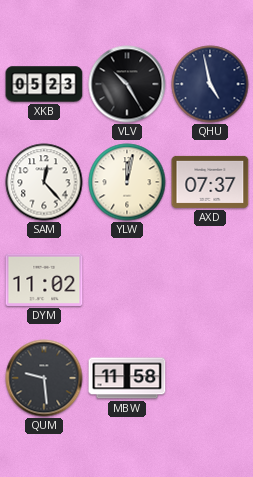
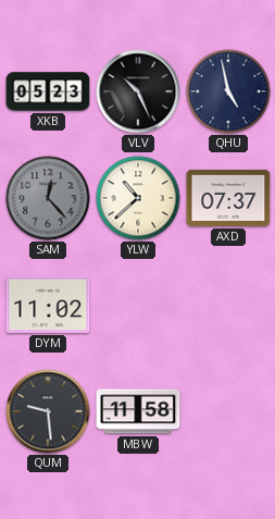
VLV: 10:25 -> 10:26 (138, 91)
SAM dial: white -> grey (48, 198)
YLW: 12:02 -> 10:38 (138, 198)
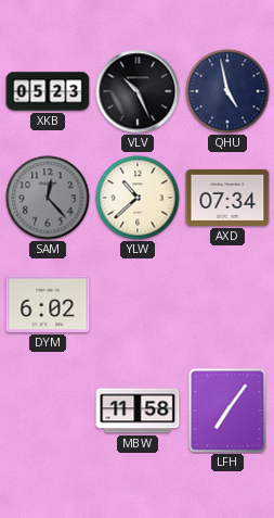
AXD: 07:37 -> 07:34 (227, 198)
DYM: 11:02 -> 6:02 (48, 304)
QUM: 9:29 -> none (48, 411)
LFH: none -> 7:06 (227, 410)
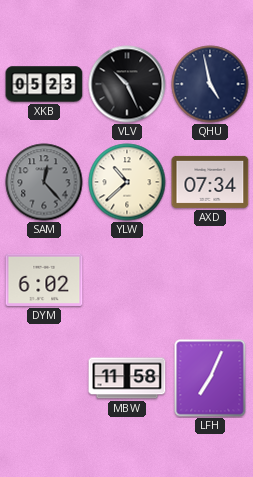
LFH: 7:06 -> 7:04 (210, 378)
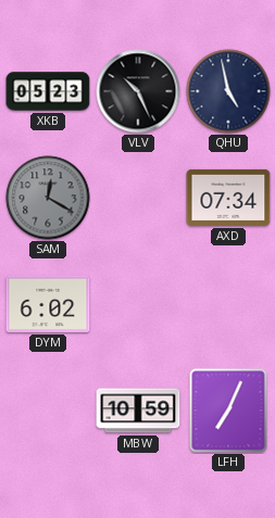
SAM: 12:23 -> 12:20 (48, 198)
YLW: 10:38 -> none (127, 182)
MBW: 11:58 -> 10:59 (138, 410)
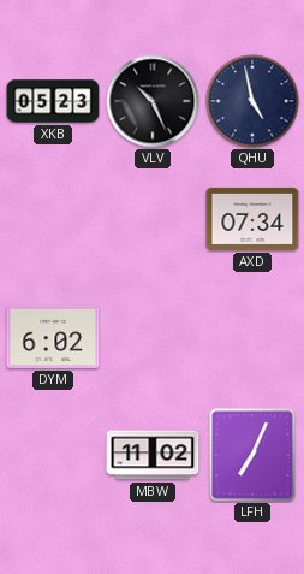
SAM: 12:20 -> none (48, 198)
MBW: 10:59 -> 11:02 (153, 455)
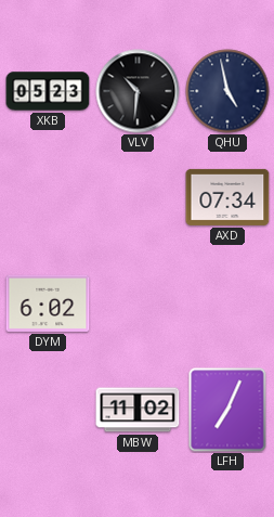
VLV: 10:26 -> 10:31 (138, 91)
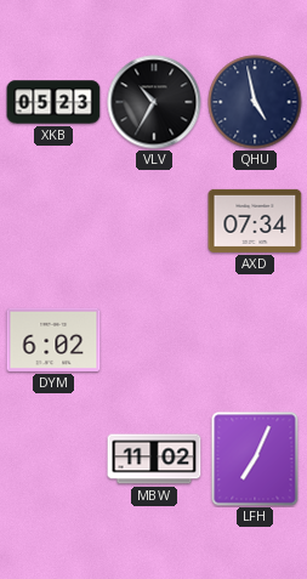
VLV: 10:31 -> 10:35 (154, 102)
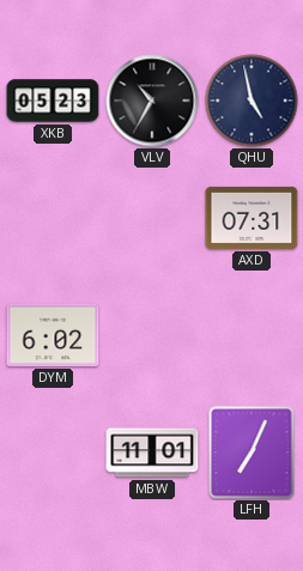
AXD: 07:34 -> 07:31 (252, 218)
MBW: 11:02 -> 11:01 (152, 452)
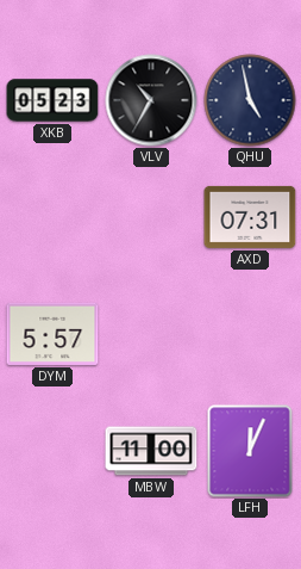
DYM: 6:02 -> 5:57 (52, 334)
MBW: 11:01 -> 11:00 (151, 451)
LFH: 7:04 -> 12:04 (250, 451)
